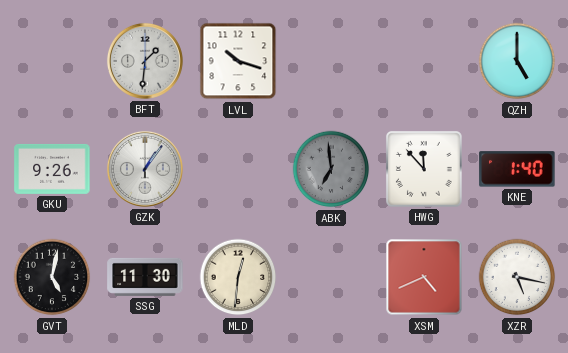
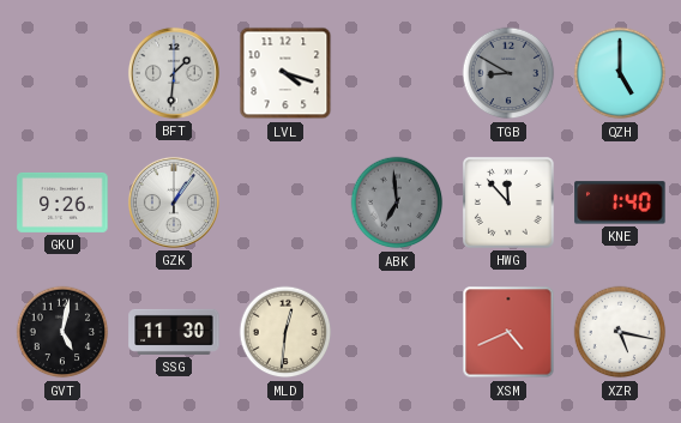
LVL: 10:18 -> 4:18 (285, 73)
TGB: none -> 8:50 (508, 73)
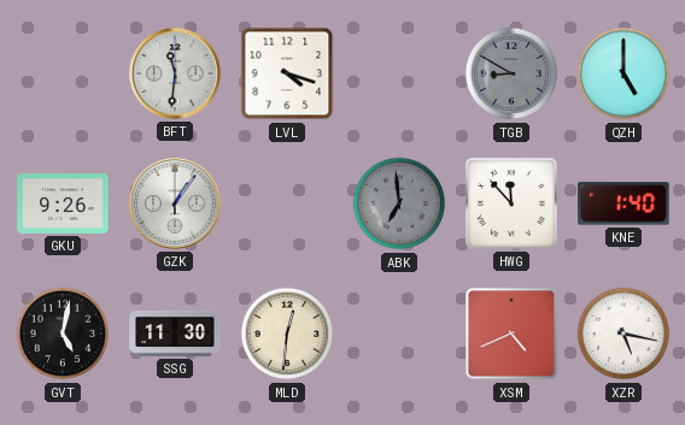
BFT: 1:31 -> 11:31 (175, 73)
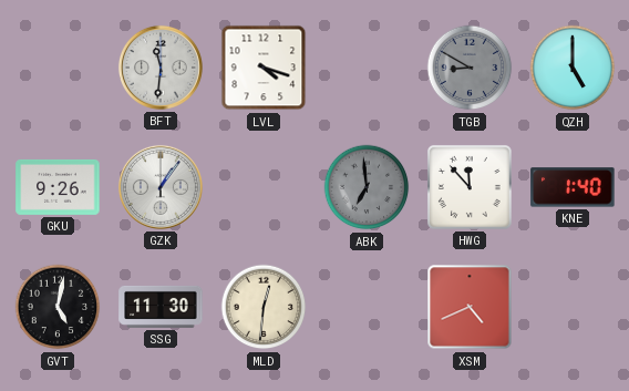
XZR: 5:17 -> none (623, 333)
